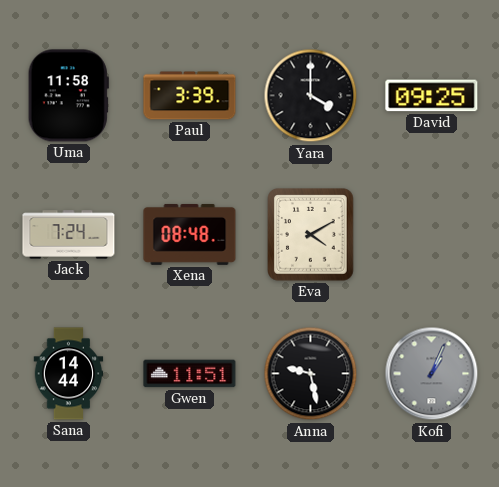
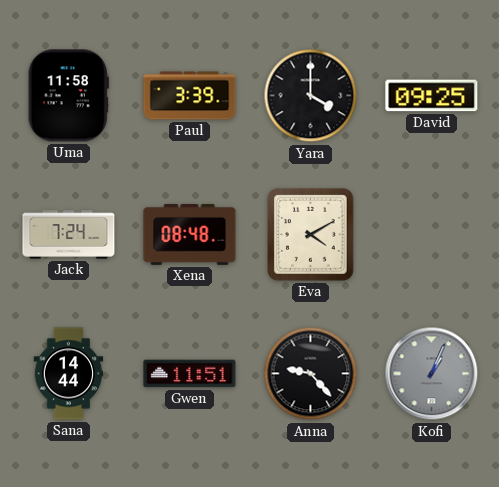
Anna: 9:28 -> 9:23 (311, 374)
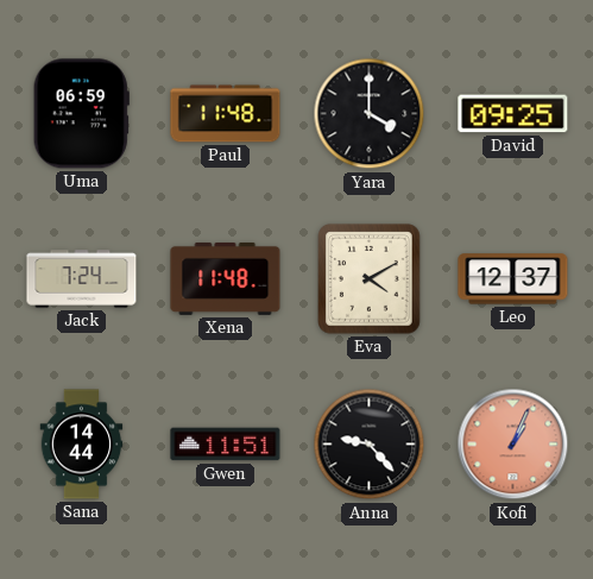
Uma: 11:58 -> 06:59 (81, 114)
Paul: 3:39 -> 11:48 (226, 114)
Xena: 08:48 -> 11:48 (226, 278)
Leo: none -> 12:37 (513, 279)
Kofi dial: grey -> salmon (513, 445)
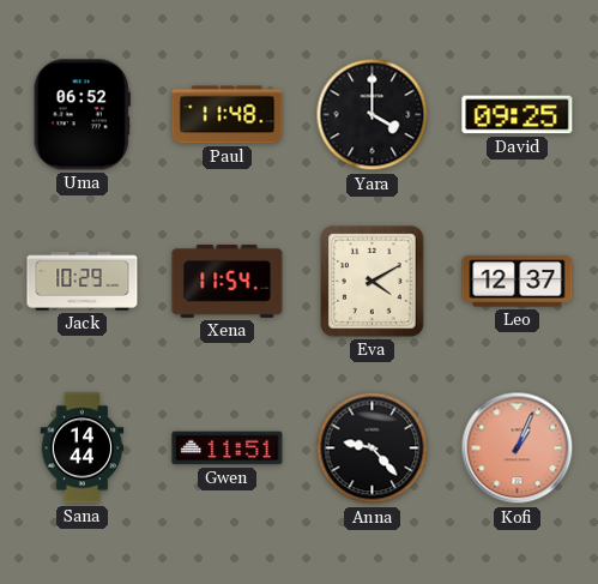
Uma: 06:59 -> 06:52 (81, 115)
Jack: 7:24 -> 10:29 (83, 282)
Xena: 11:48 -> 11:54 (228, 281)
